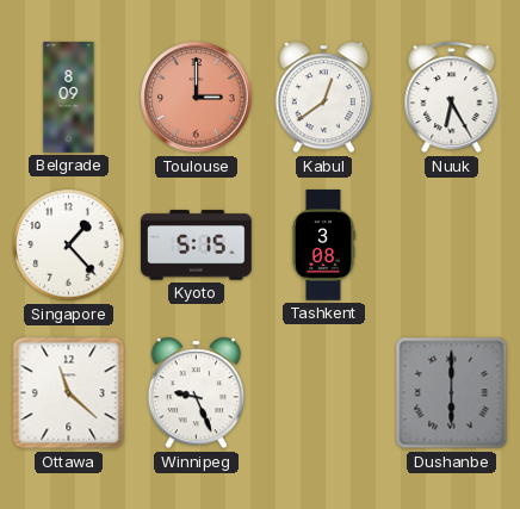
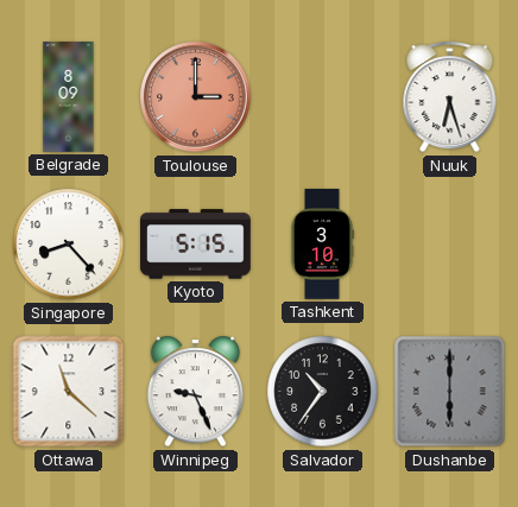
Kabul: 12:39 -> none (324, 98)
Nuuk: 6:25 -> 6:27 (450, 97)
Singapore: 1:23 -> 8:23 (69, 245)
Tashkent: 3:08 -> 3:10 (322, 245)
Salvador: none -> 10:36 (323, 392)
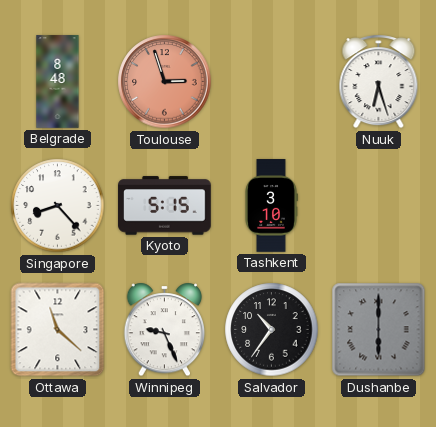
Belgrade: 8:09 -> 8:48 (58, 82)
Toulouse: 3:00 -> 2:57 (165, 82)
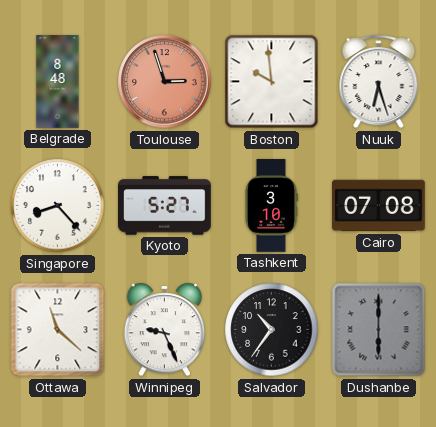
Boston: none -> 9:59 (272, 82)
Kyoto: 5:15 -> 5:27 (165, 206)
Cairo: none -> 07:08 (379, 206)
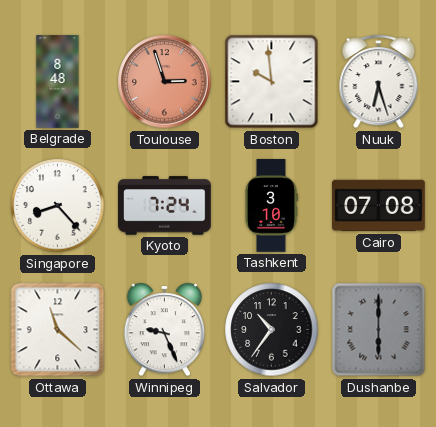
Kyoto: 5:27 -> 7:24 (165, 206)
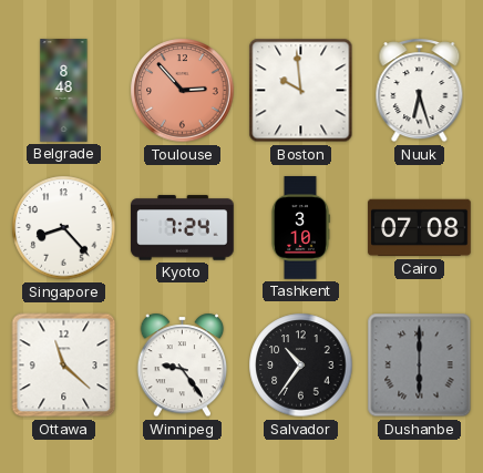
Toulouse: 2:57 -> 2:53 (183, 91)
Winnipeg: 9:26 -> 9:24 (183, 366)
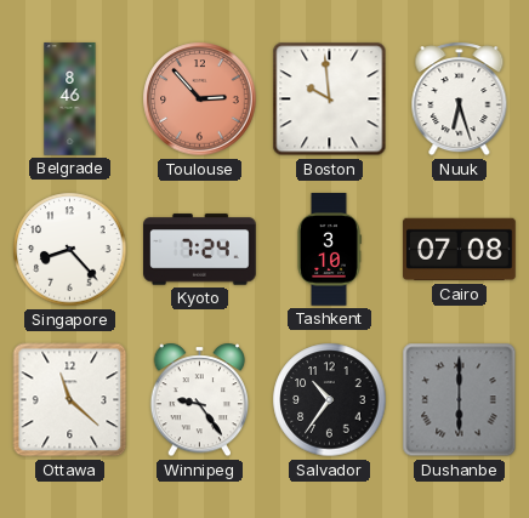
Belgrade: 8:48 -> 8:46 (70, 99)
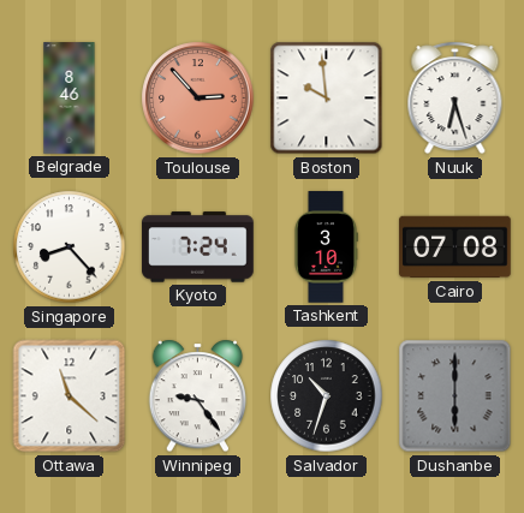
Salvador: 10:36 -> 10:33 (327, 396)
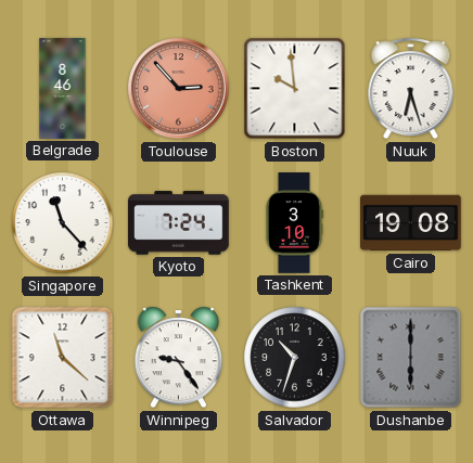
Singapore: 8:23 -> 11:23 (63, 223)
Cairo: 07:08 -> 19:08 (411, 223)
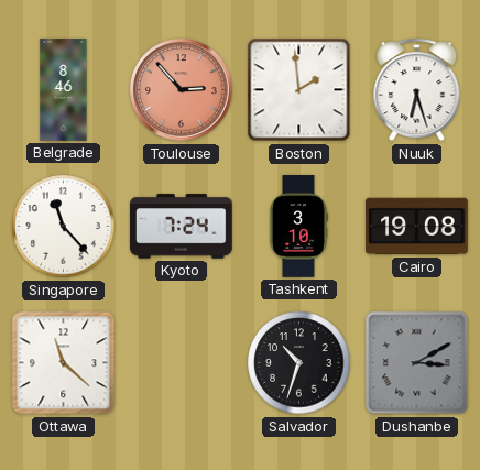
Boston: 9:59 -> 1:59 (299, 90)
Winnipeg: 9:24 -> none (179, 358)
Dushanbe: 6:00 -> 3:10 (417, 363)
